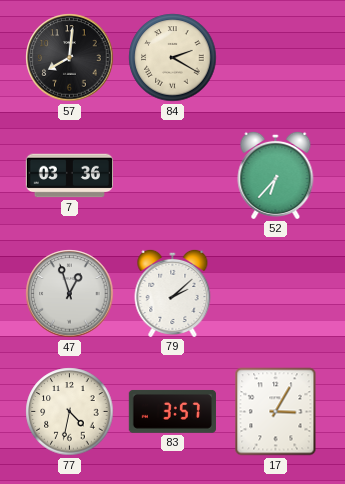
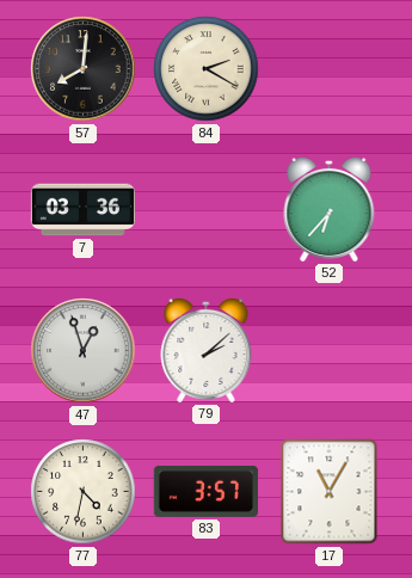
17: 3:05 -> 11:05 (330, 492)
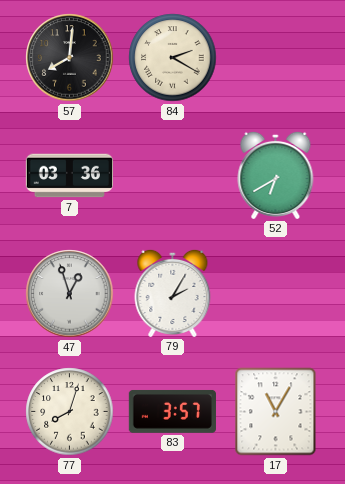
52: 6:37 -> 6:40 (276, 175)
79: 2:08 -> 2:05 (173, 293)
77: 4:32 -> 8:03 (70, 412)
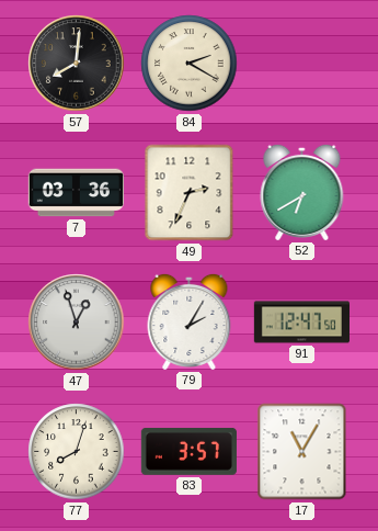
49: none -> 2:34 (190, 193)
91: none -> 12:47 (301, 323)
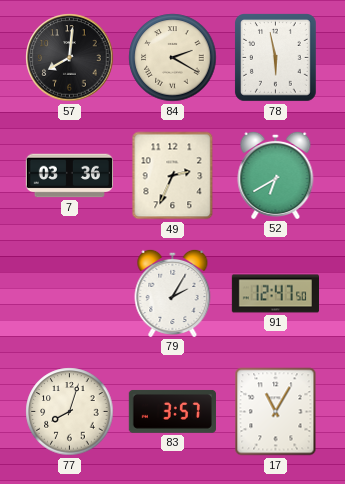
78: none -> 5:58 (276, 58)
47: 12:57 -> none (77, 323)
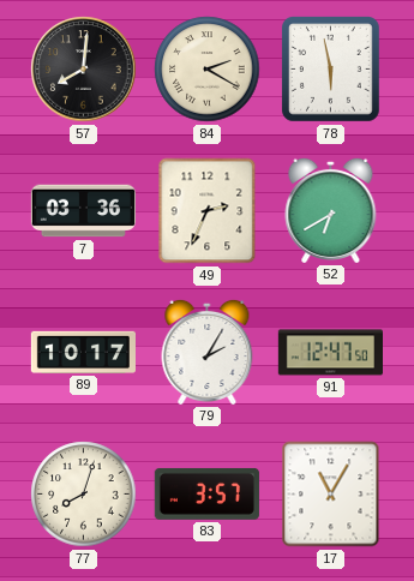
89: none -> 10:17 (83, 352)
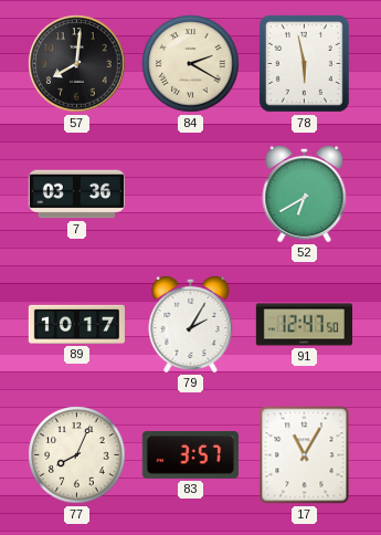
49: 2:34 -> none (208, 211)
77: 8:03 -> 8:04 (77, 455)
